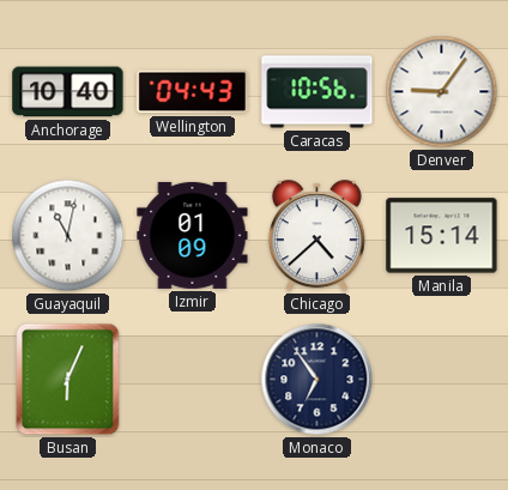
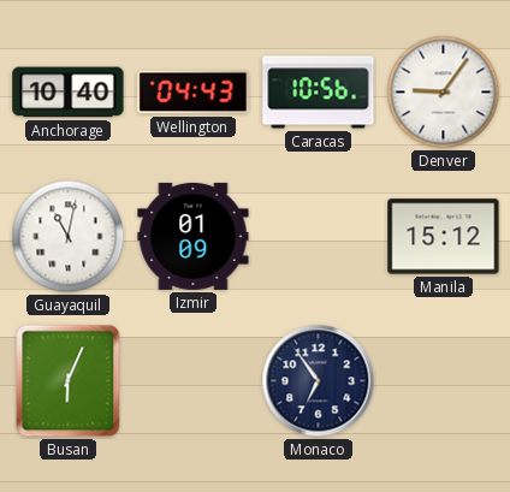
Chicago: 4:38 -> none (316, 236)
Manila: 15:14 -> 15:12 (444, 237)
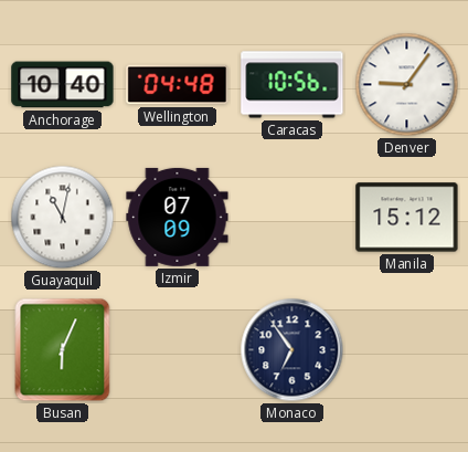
Wellington: 04:43 -> 04:48 (178, 85)
Izmir: 01:09 -> 07:09 (178, 217)
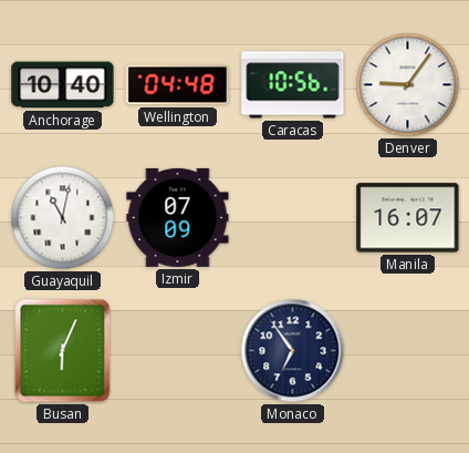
Manila: 15:12 -> 16:07 (408, 218)
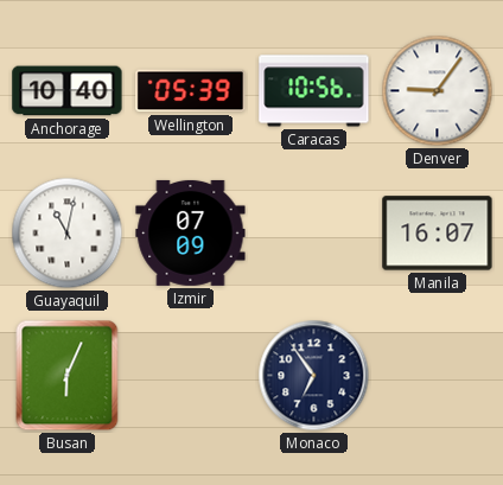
Wellington: 04:48 -> 05:39 (191, 91)
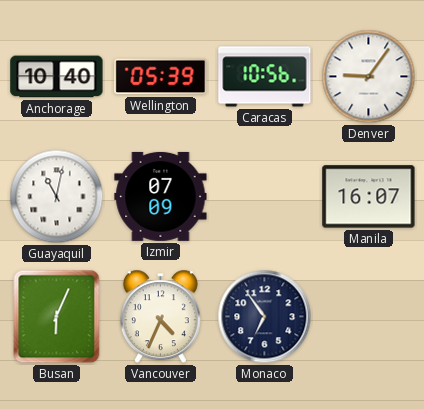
Vancouver: none -> 4:34 (160, 317)
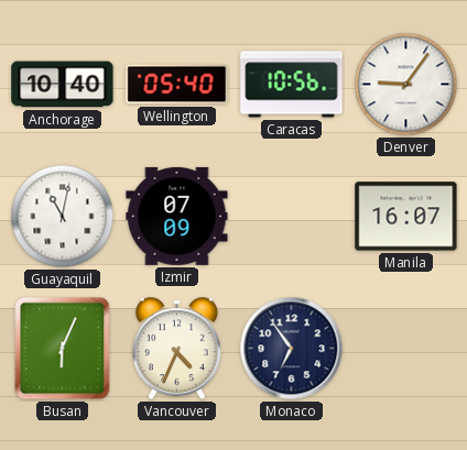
Wellington: 05:39 -> 05:40 (177, 85)
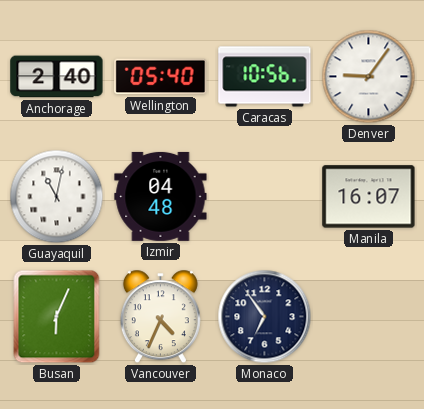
Anchorage: 10:40 -> 2:40 (57, 77)
Izmir: 07:09 -> 04:48 (161, 196)
